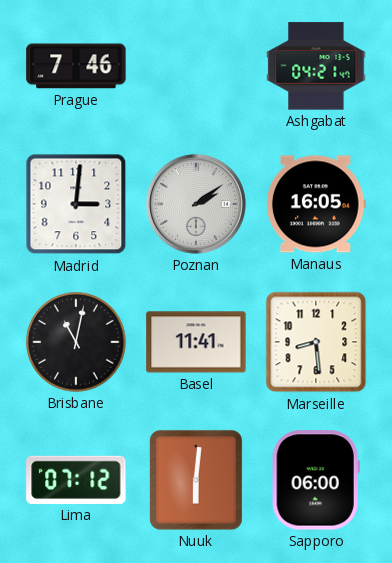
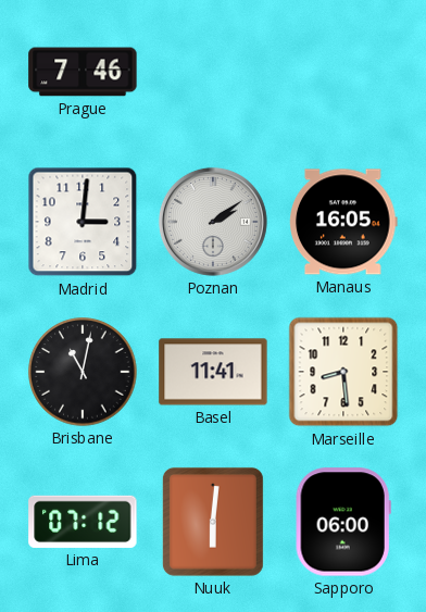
Ashgabat: 04:21 -> none (316, 66)
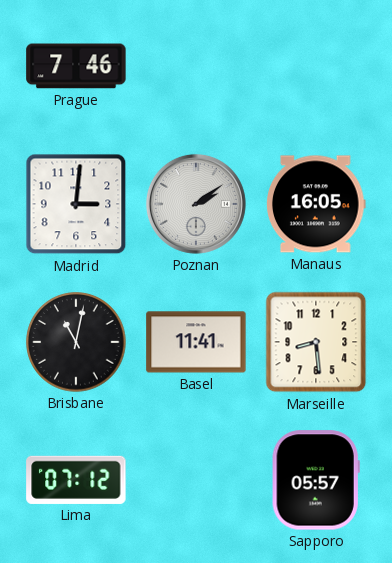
Nuuk: 6:01 -> none (213, 522)
Sapporo: 06:00 -> 05:57 (316, 480)
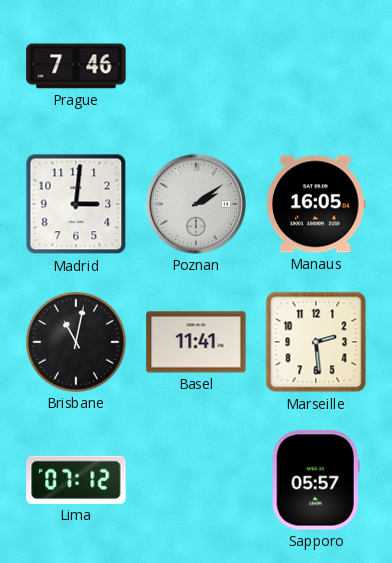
Marseille: 8:29 -> 2:29 (316, 342)
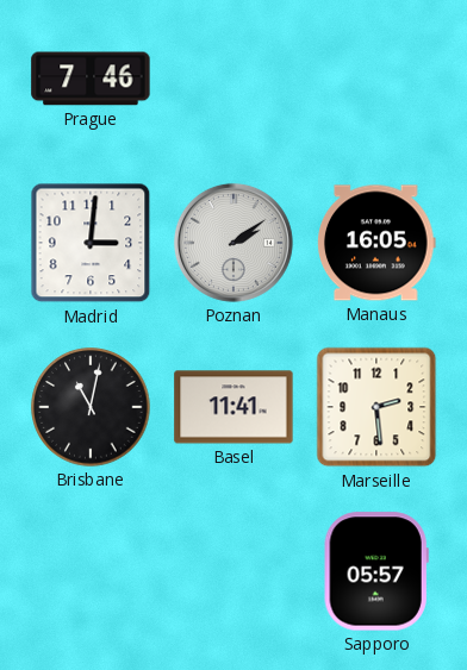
Lima: 07:12 -> none (76, 480)
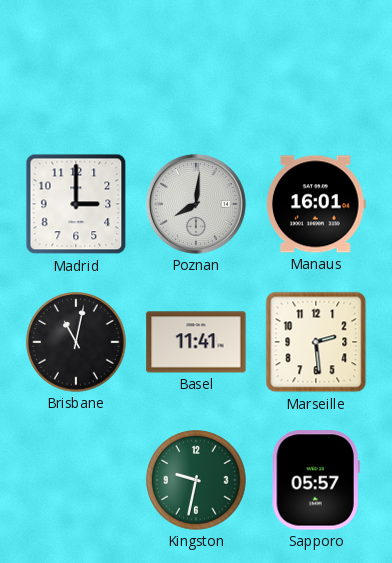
Prague: 7:46 -> none (91, 79)
Madrid: 3:01 -> 3:00 (76, 204)
Poznan: 2:09 -> 8:01 (196, 204)
Manaus: 16:05 -> 16:01 (317, 204)
Kingston: none -> 9:32 (196, 480)
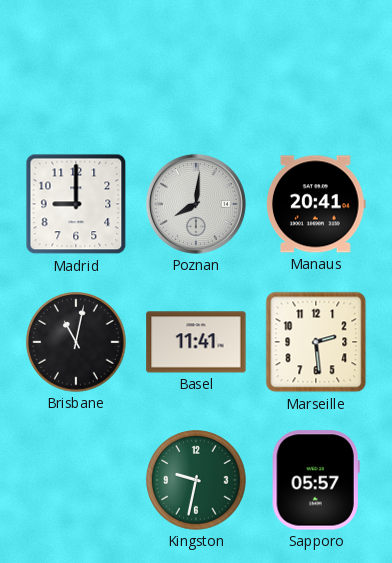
Madrid: 3:00 -> 9:00 (76, 204)
Manaus: 16:01 -> 20:41 (317, 204)
